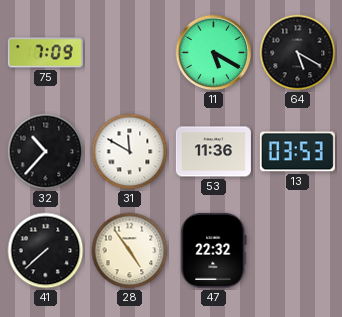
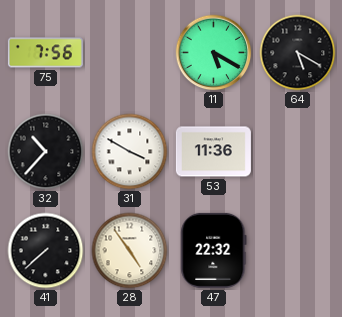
75: 7:09 -> 7:56 (45, 53)
31: 11:50 -> 3:50 (130, 152)
13: 03:53 -> none (297, 152)
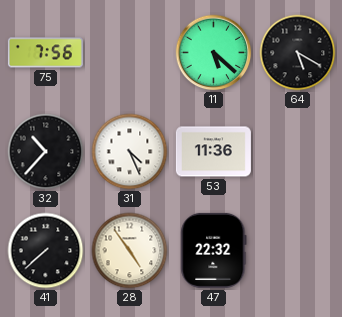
11: 5:20 -> 5:22 (214, 53)
31: 3:50 -> 4:26 (130, 152)
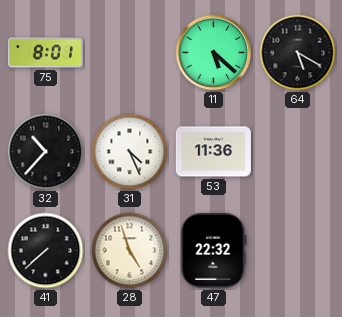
75: 7:56 -> 8:01 (45, 53)
28: 4:54 -> 4:57 (130, 251)
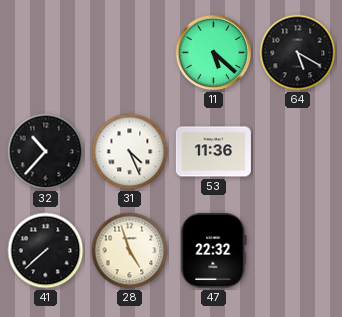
75: 8:01 -> none (45, 53)
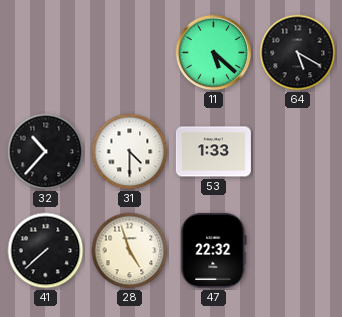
31: 4:26 -> 4:30 (130, 152)
53: 11:36 -> 1:33 (213, 152)
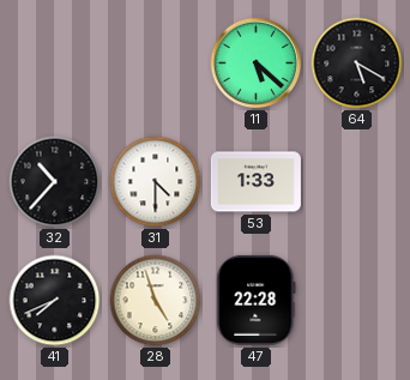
41: 7:38 -> 7:41 (55, 301)
47: 22:32 -> 22:28 (257, 300)
